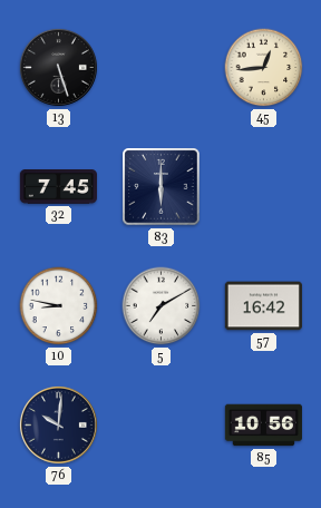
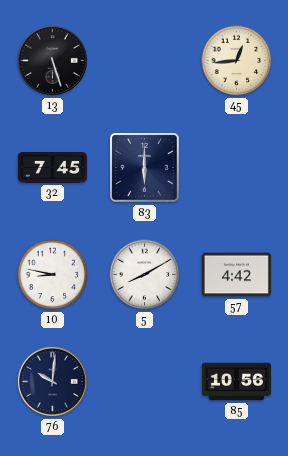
5: 7:10 -> 8:10 (145, 275)
57: 16:42 -> 4:42 (236, 275)
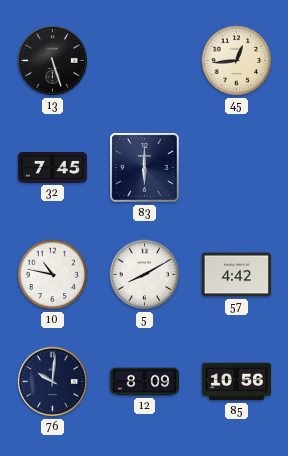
10: 8:47 -> 10:47 (53, 275)
12: none -> 8:09 (144, 382)
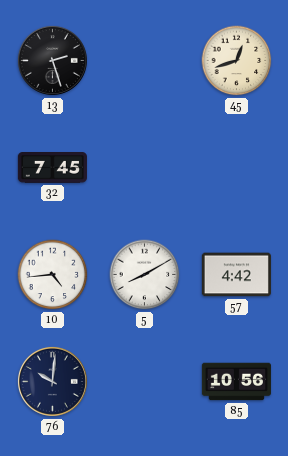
13: 5:27 -> 2:27 (52, 60)
45: 12:44 -> 12:42 (237, 61)
83: 6:00 -> none (145, 168)
10: 10:47 -> 4:44 (53, 275)
12: 8:09 -> none (144, 382)
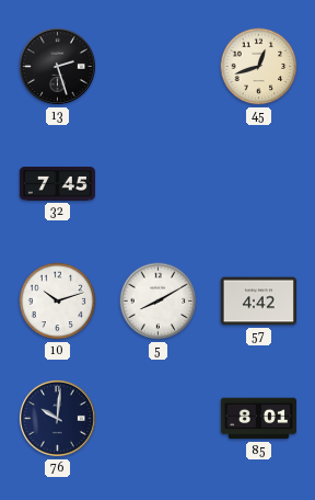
10: 4:44 -> 10:12 (58, 302)
85: 10:56 -> 8:01 (258, 419)
